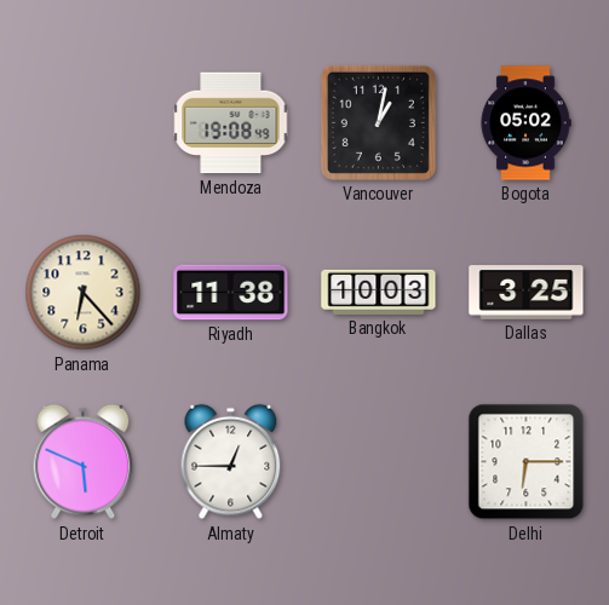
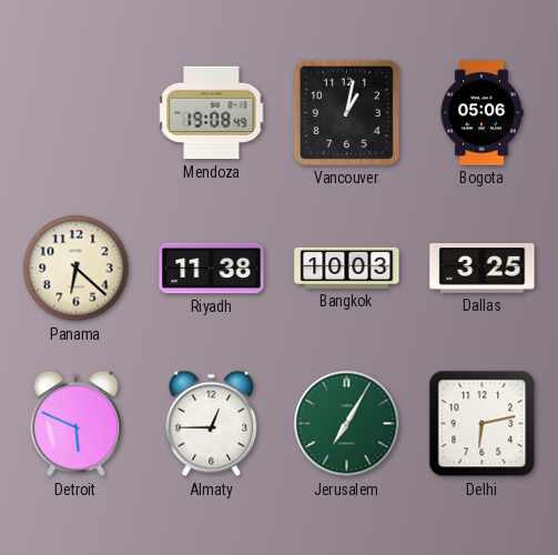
Bogota: 05:02 -> 05:06 (481, 113)
Panama: 6:23 -> 6:22 (77, 269)
Jerusalem: none -> 7:05 (347, 424)
Delhi: 6:15 -> 6:13 (483, 424)
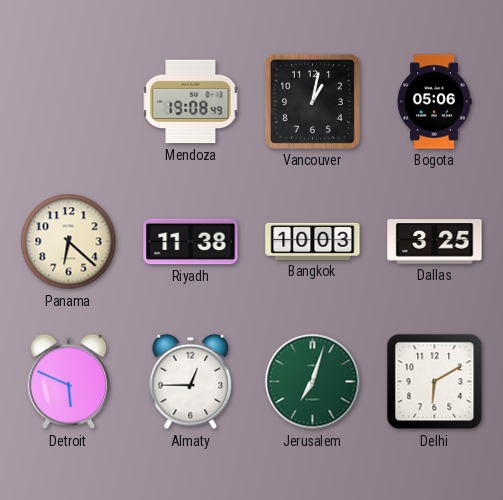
Jerusalem: 7:05 -> 7:03 (313, 382)
Delhi: 6:13 -> 6:10 (435, 382)
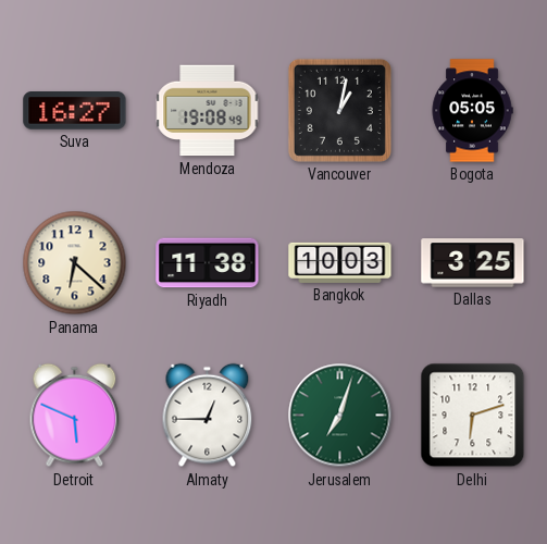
Suva: none -> 16:27 (75, 111)
Bogota: 05:06 -> 05:05 (472, 111)
Delhi: 6:10 -> 6:12 (473, 416)
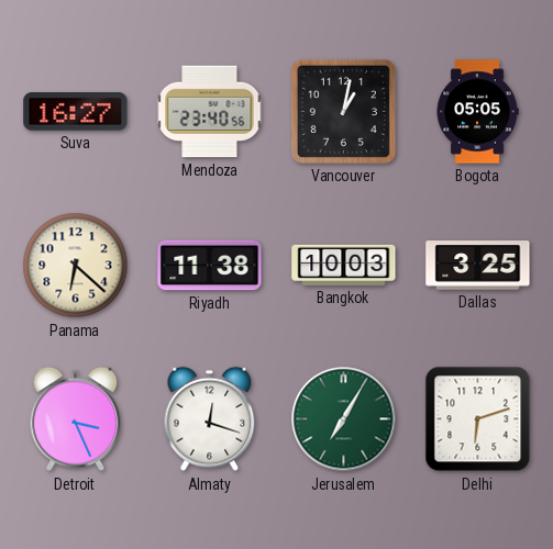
Mendoza: 19:08 -> 23:40 (210, 112)
Detroit: 5:49 -> 3:26 (76, 419)
Almaty: 12:45 -> 12:18 (210, 419)
Jerusalem: 7:03 -> 7:05 (344, 419)
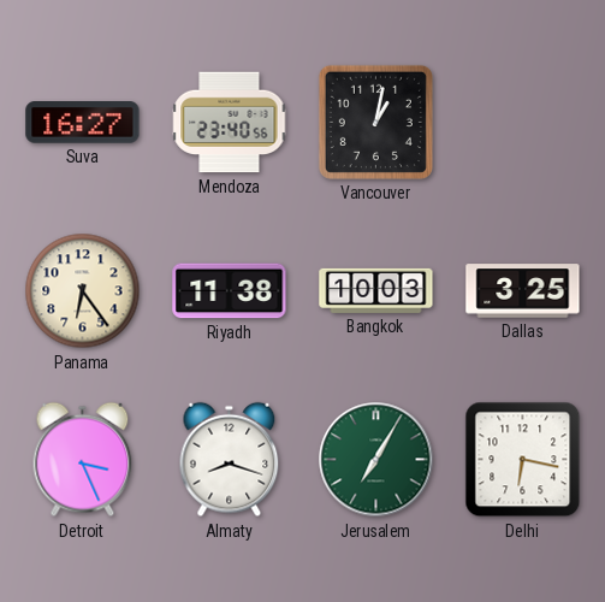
Bogota: 05:05 -> none (477, 112)
Panama: 6:22 -> 6:24 (83, 291)
Almaty: 12:18 -> 8:18 (230, 460)
Delhi: 6:12 -> 6:17 (523, 460)
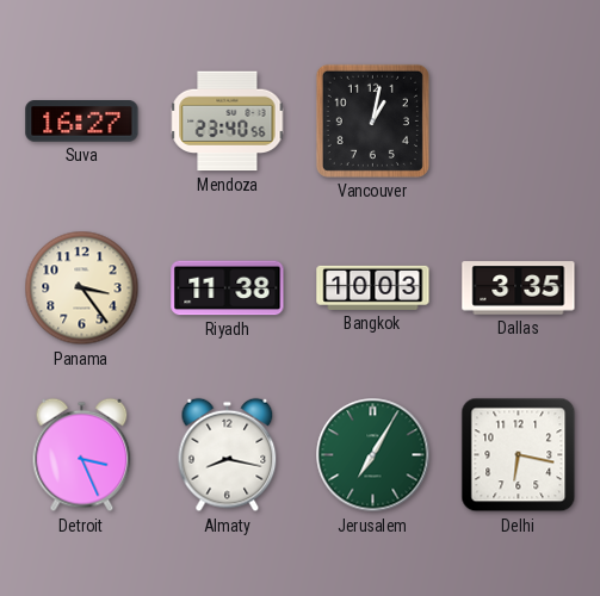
Panama: 6:24 -> 3:24 (82, 288)
Dallas: 3:25 -> 3:35 (519, 288)
Almaty: 8:18 -> 8:17 (228, 455)
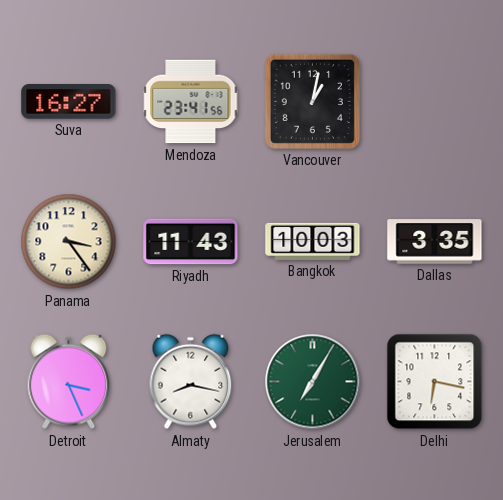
Mendoza: 23:40 -> 23:41 (191, 102)
Riyadh: 11:38 -> 11:43 (191, 242)
